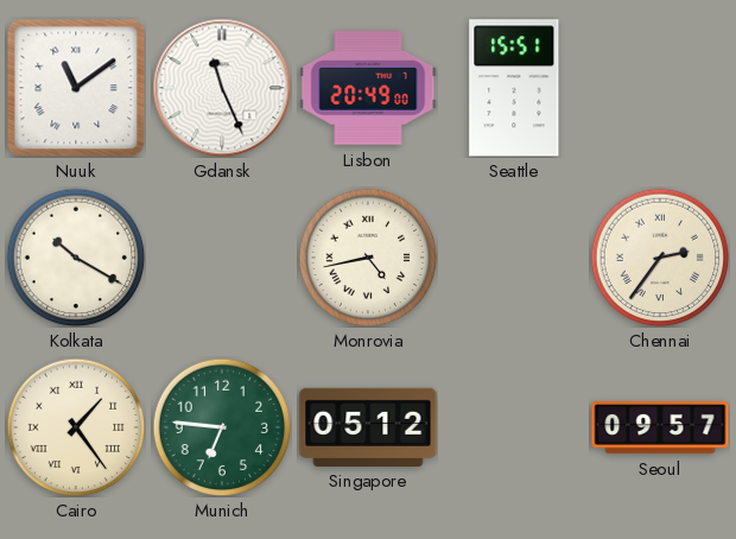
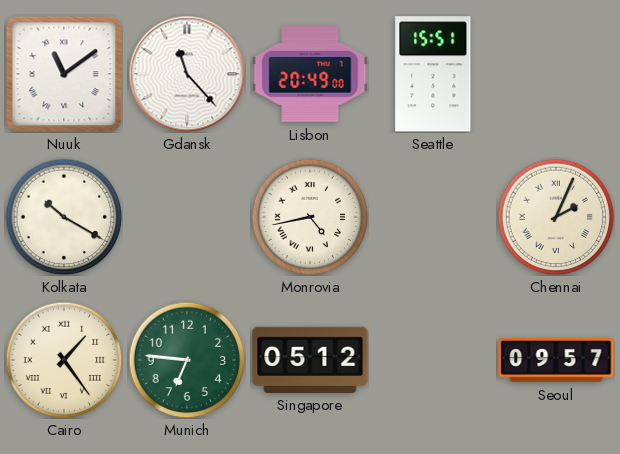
Gdansk: 11:26 -> 11:23 (187, 74)
Chennai: 2:36 -> 2:04 (556, 217)
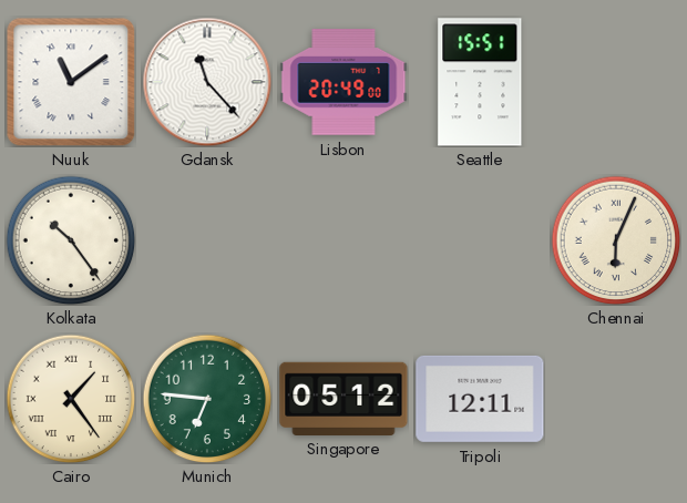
Kolkata: 10:20 -> 10:24 (71, 240)
Monrovia: 4:43 -> none (310, 217)
Chennai: 2:04 -> 6:04 (616, 240)
Tripoli: none -> 12:11 (480, 399)
Seoul: 09:57 -> none (556, 361)
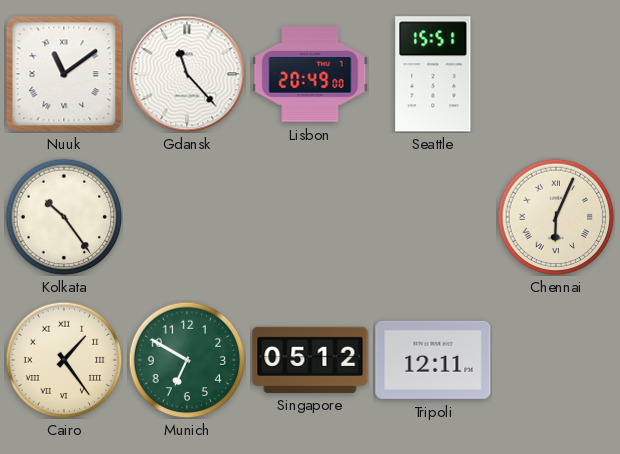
Munich: 6:46 -> 6:50 (187, 360)
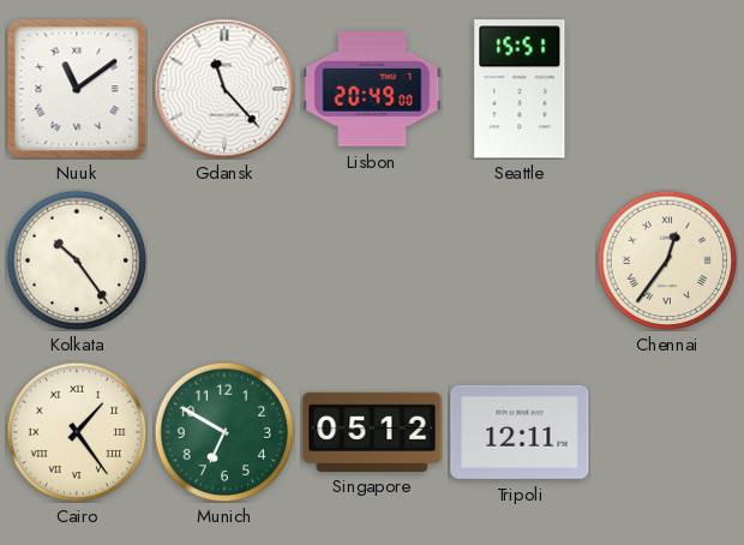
Chennai: 6:04 -> 12:36 (667, 260)
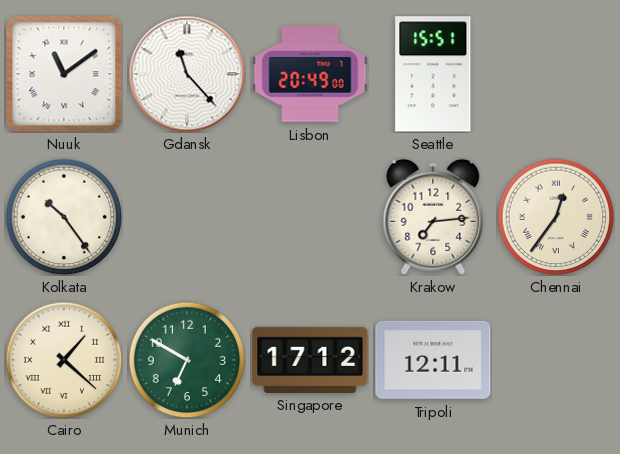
Krakow: none -> 7:14 (433, 217)
Cairo: 1:24 -> 1:22 (64, 360)
Singapore: 05:12 -> 17:12 (310, 359)
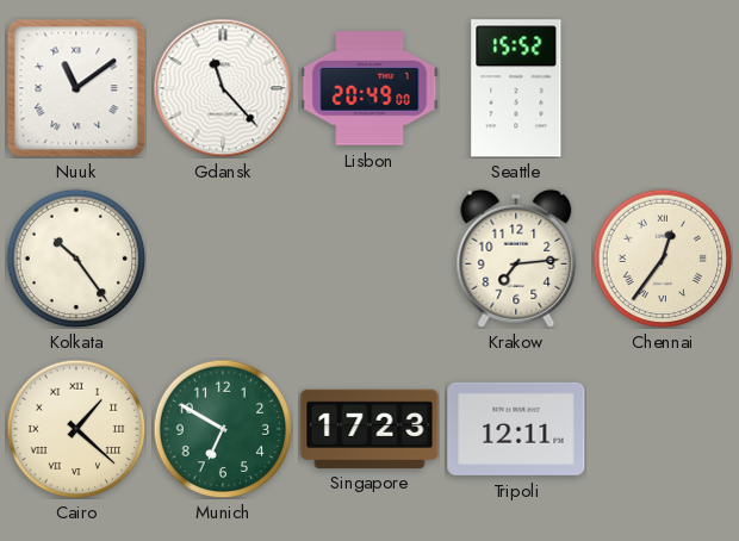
Seattle: 15:51 -> 15:52 (516, 88)
Singapore: 17:12 -> 17:23 (369, 428)
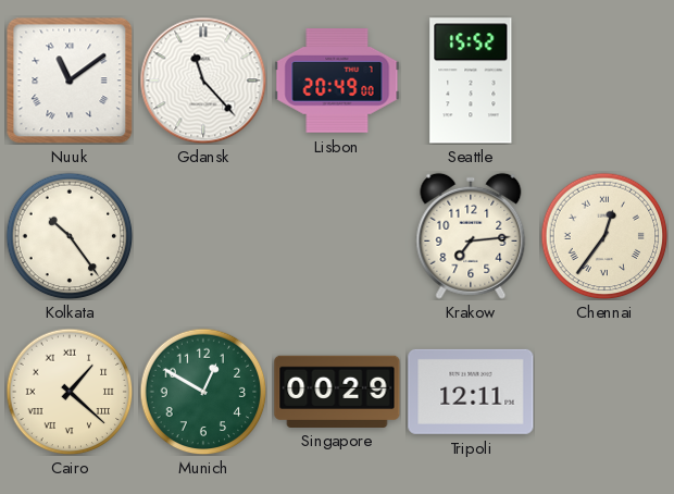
Munich: 6:50 -> 12:50 (203, 392)
Singapore: 17:23 -> 00:29 (337, 391)
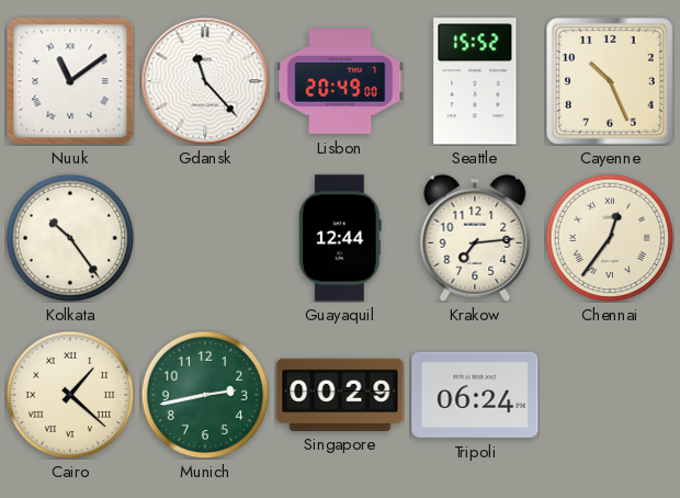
Cayenne: none -> 10:26 (611, 82)
Guayaquil: none -> 12:44 (340, 238)
Munich: 12:50 -> 2:43 (205, 395)
Tripoli: 12:11 -> 06:24 (475, 395)
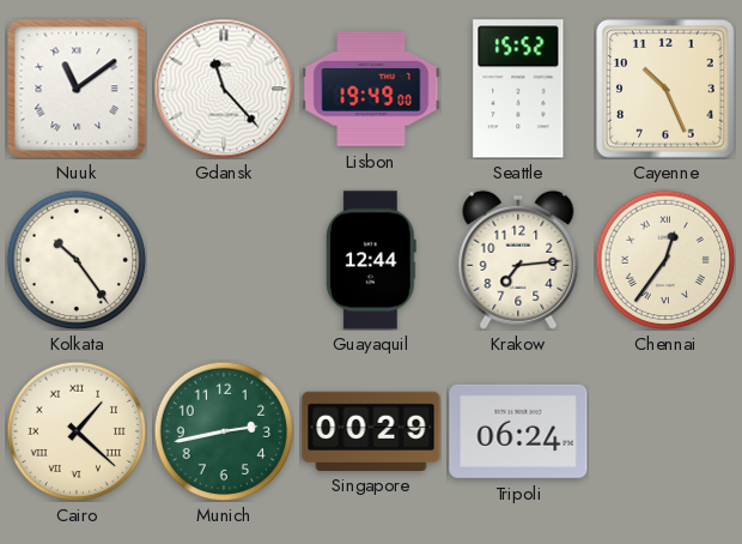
Lisbon: 20:49 -> 19:49 (371, 89)
